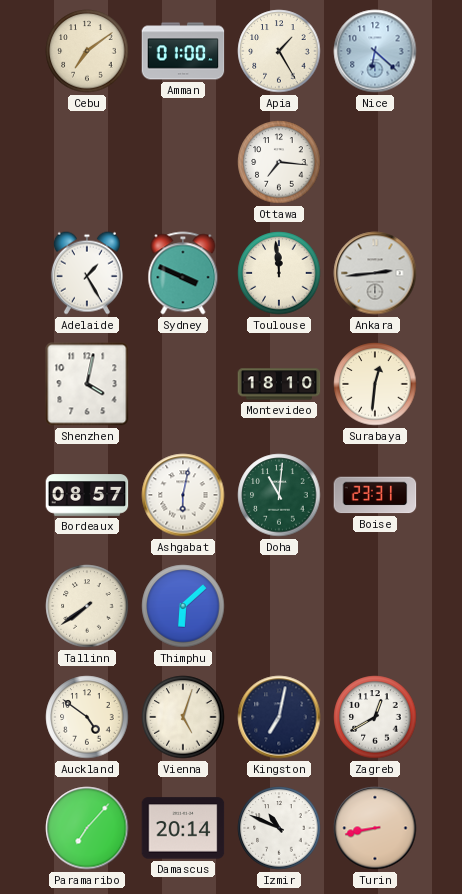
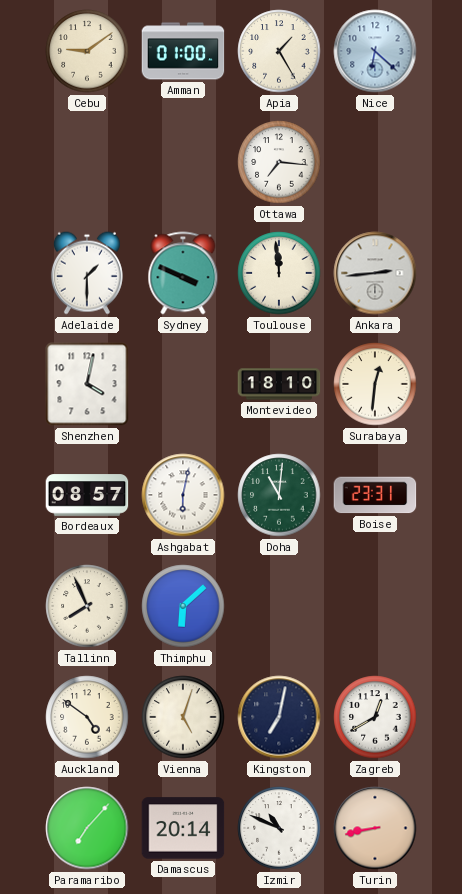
Cebu: 7:09 -> 9:09 (87, 51)
Adelaide: 1:25 -> 1:30 (87, 273)
Tallinn: 7:39 -> 7:56 (87, 606)
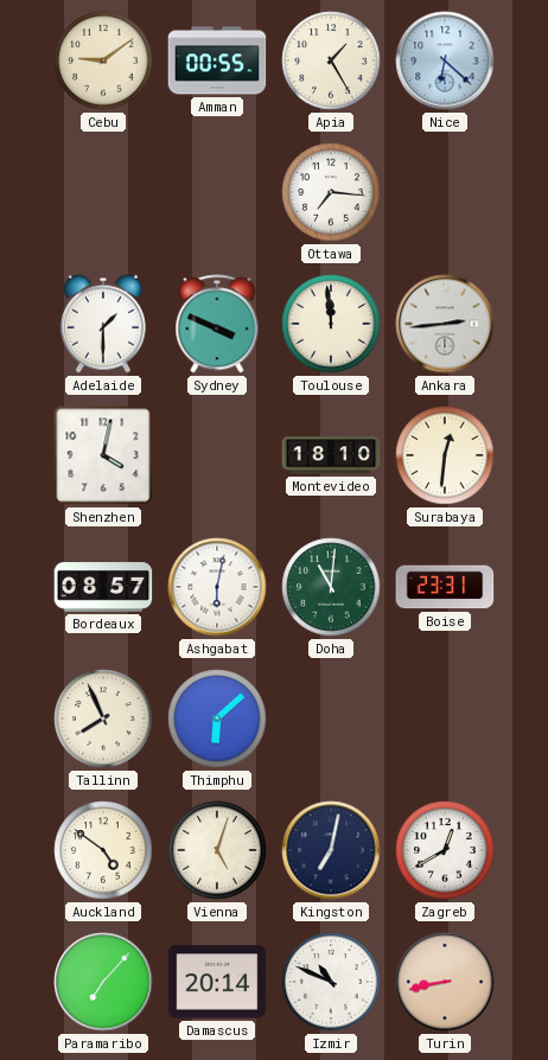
Amman: 01:00 -> 00:55 (217, 60)
